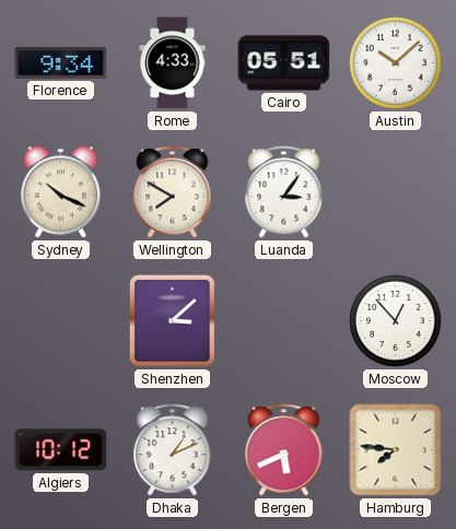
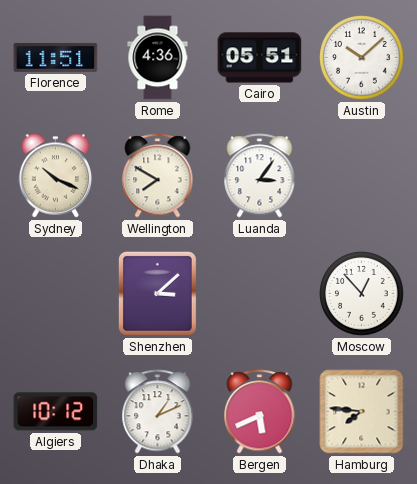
Florence: 9:34 -> 11:51 (56, 57)
Rome: 4:33 -> 4:36 (158, 58)
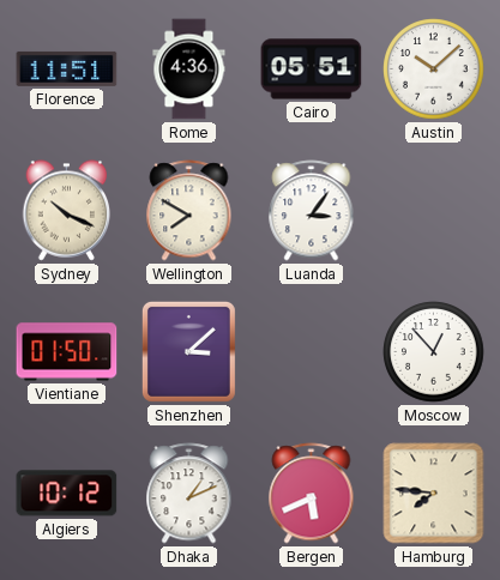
Vientiane: none -> 01:50 (67, 352)
